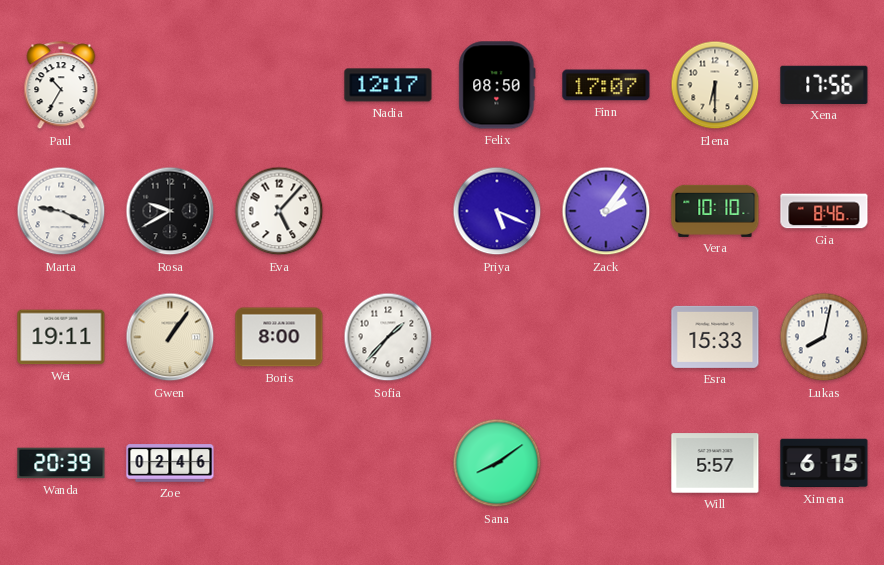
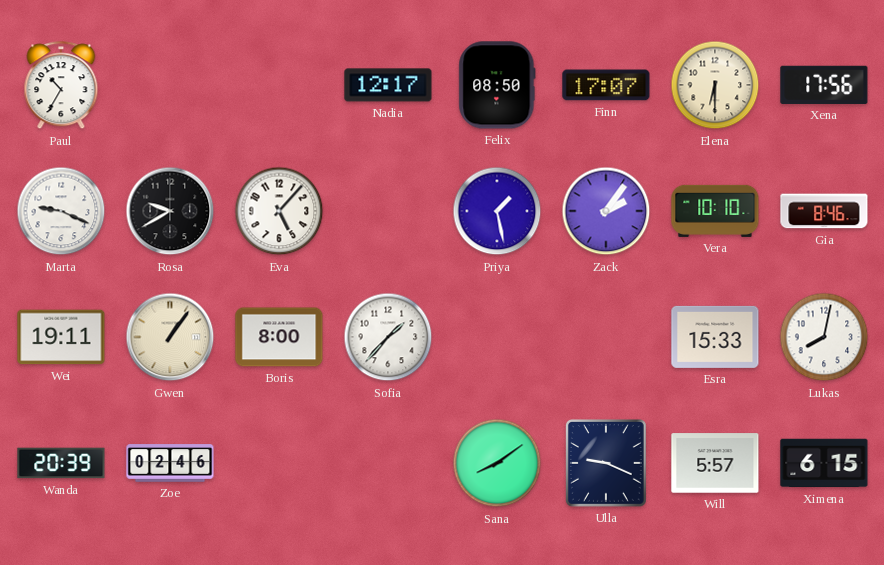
Priya: 5:19 -> 1:28 (497, 211)
Ulla: none -> 9:19 (607, 464)
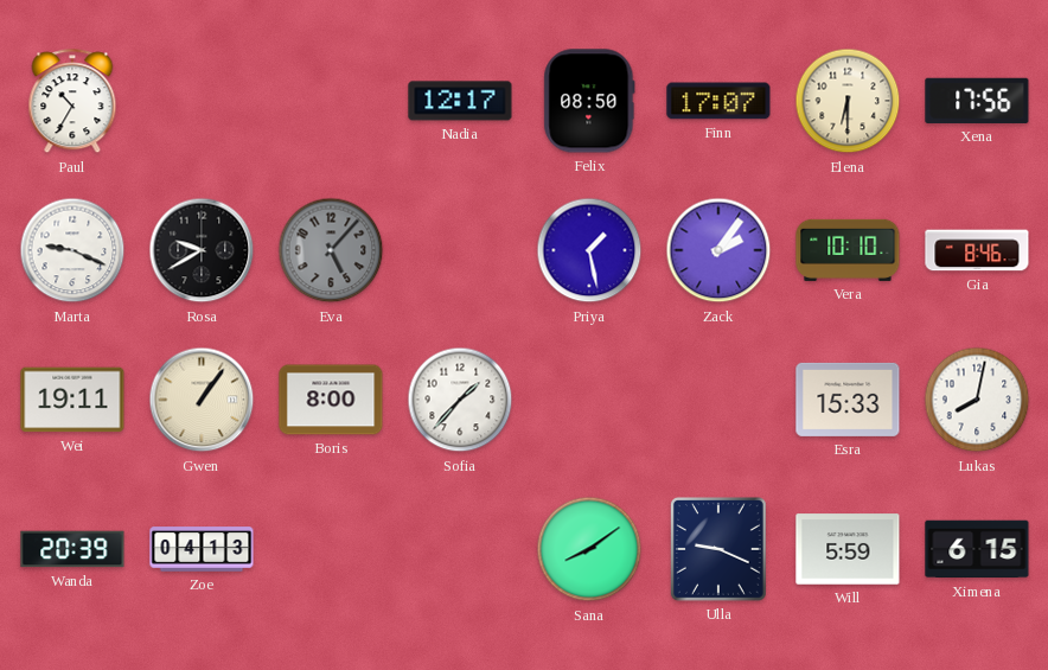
Eva dial: white -> grey (331, 250)
Zoe: 02:46 -> 04:13 (202, 549)
Will: 5:57 -> 5:59 (848, 549)
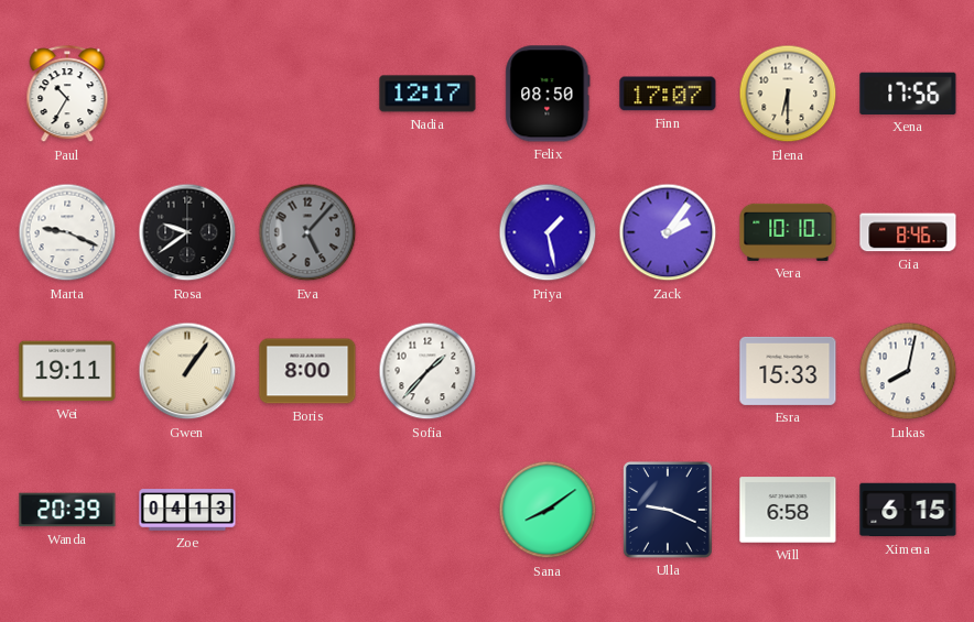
Rosa: 9:40 -> 9:39 (187, 232)
Will: 5:59 -> 6:58 (788, 510)
